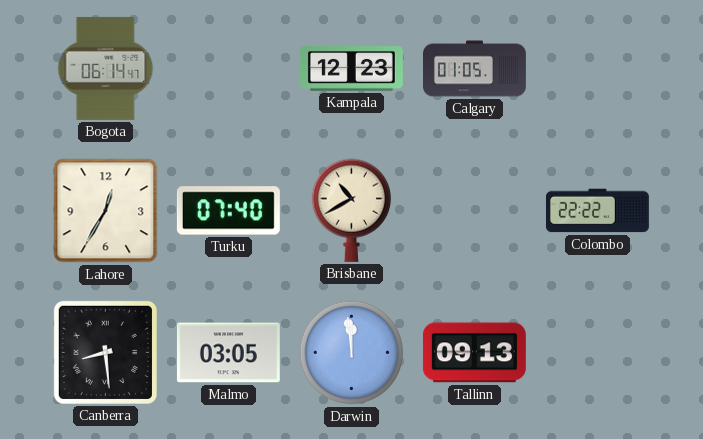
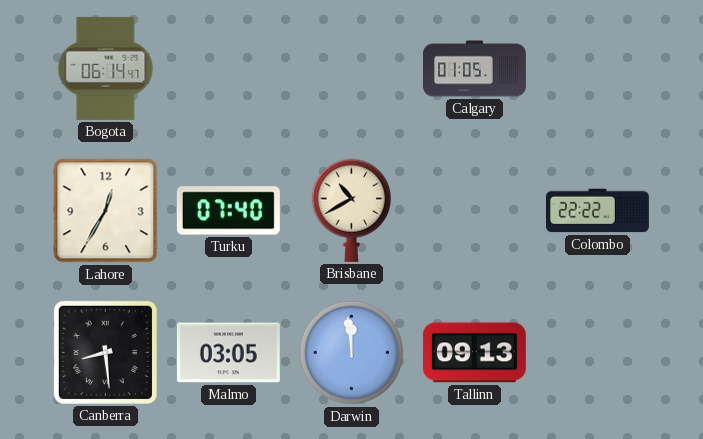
Kampala: 12:23 -> none (351, 69)
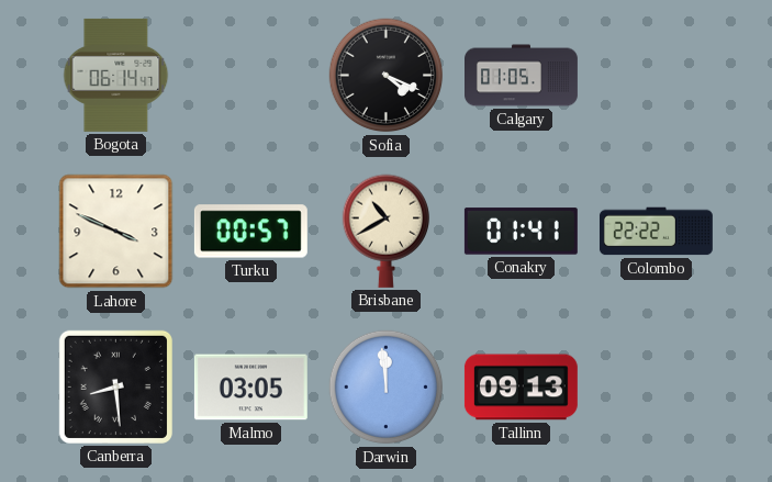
Sofia: none -> 4:19 (387, 76)
Lahore: 12:35 -> 3:49 (116, 232)
Turku: 07:40 -> 00:57 (250, 232)
Conakry: none -> 01:41 (521, 232)
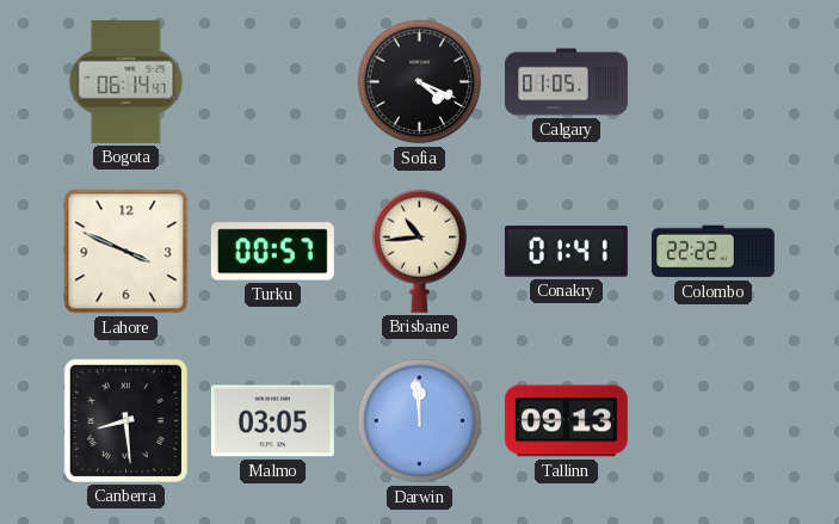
Brisbane: 10:40 -> 10:44 (419, 251)
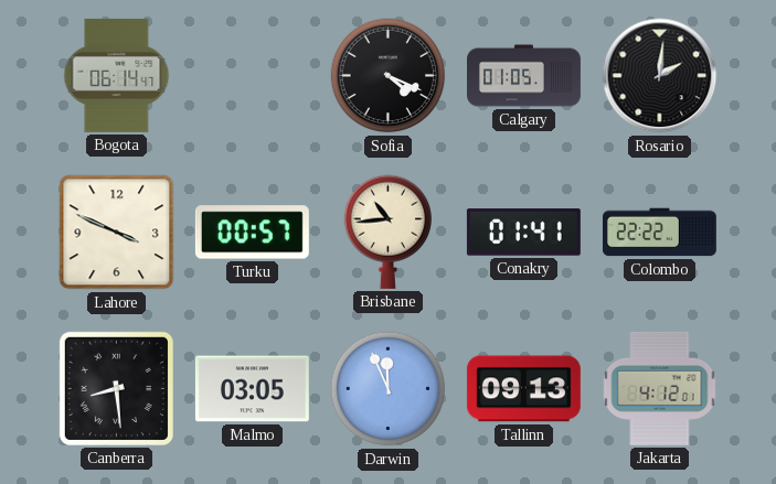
Rosario: none -> 2:01 (660, 76)
Darwin: 11:59 -> 11:56 (389, 389)
Jakarta: none -> 4:12 (660, 388)
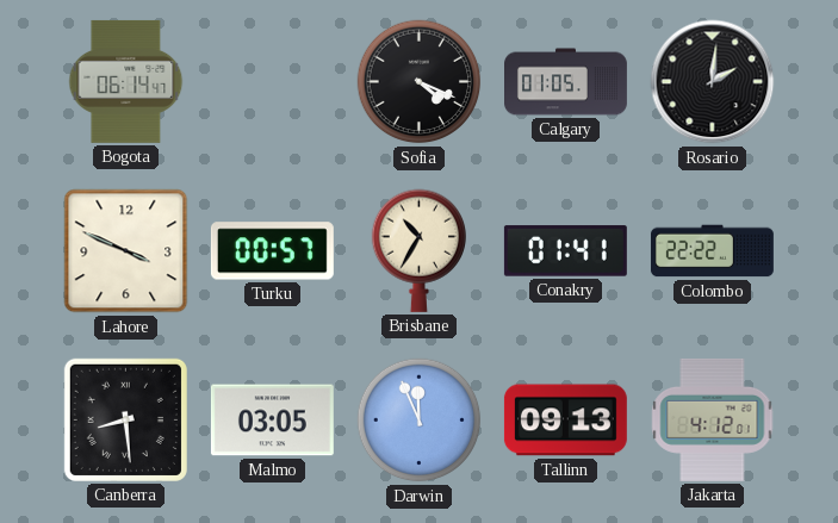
Brisbane: 10:44 -> 10:35 (418, 250)
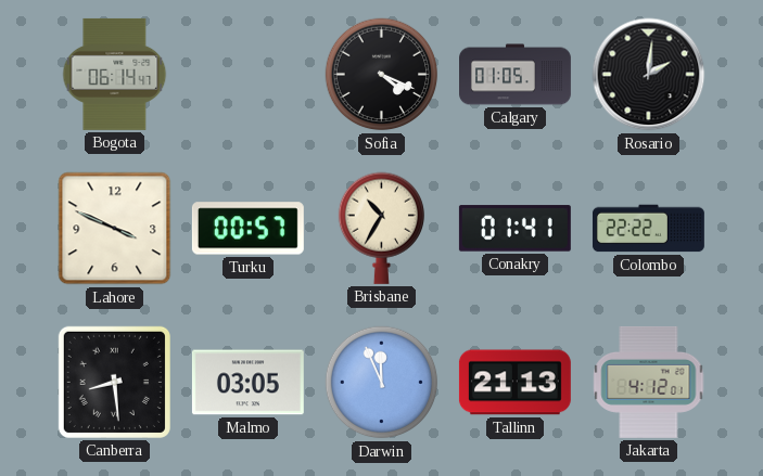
Tallinn: 09:13 -> 21:13 (514, 383)
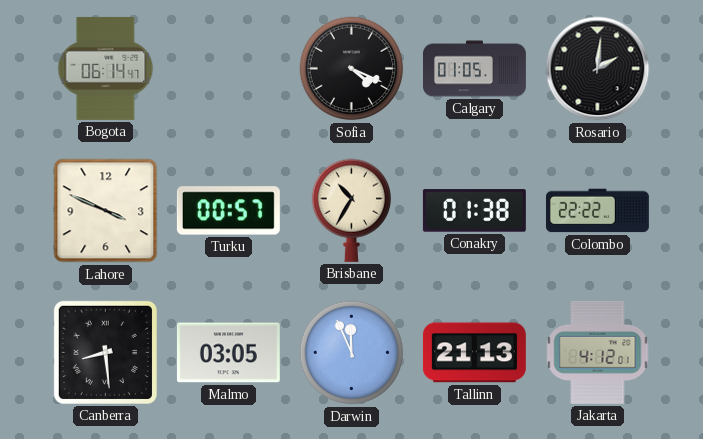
Conakry: 01:41 -> 01:38 (474, 211)
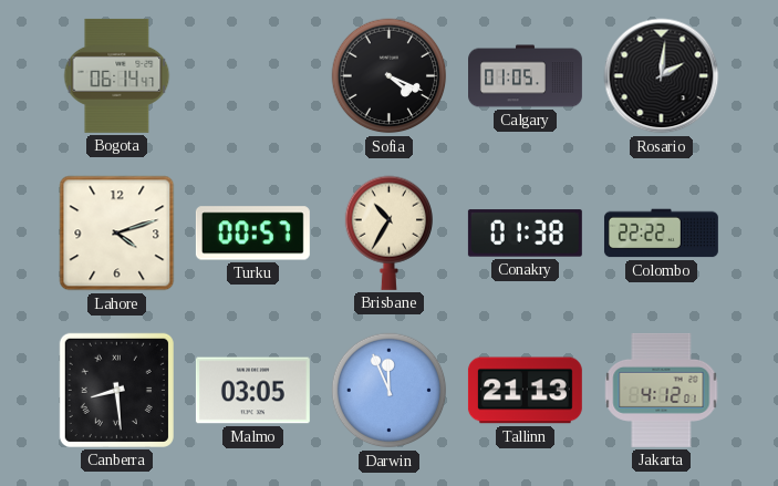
Lahore: 3:49 -> 4:12 (117, 234)
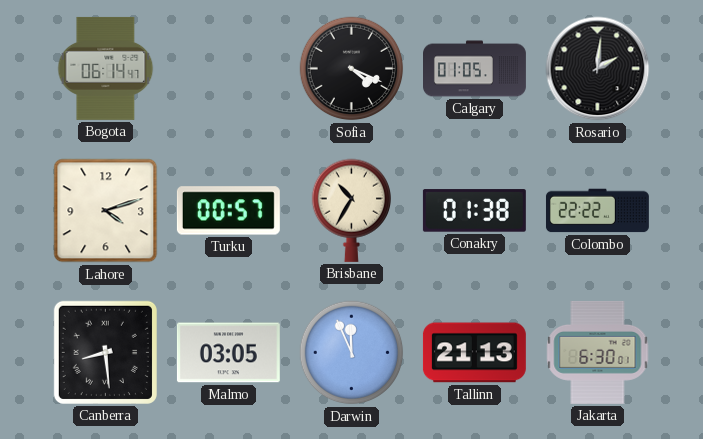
Jakarta: 4:12 -> 6:30 (598, 352)
